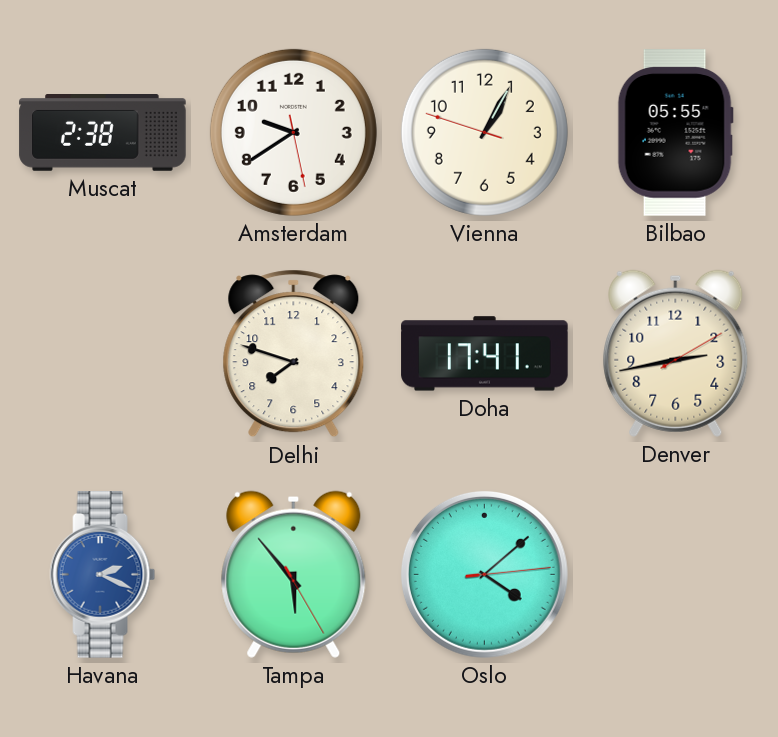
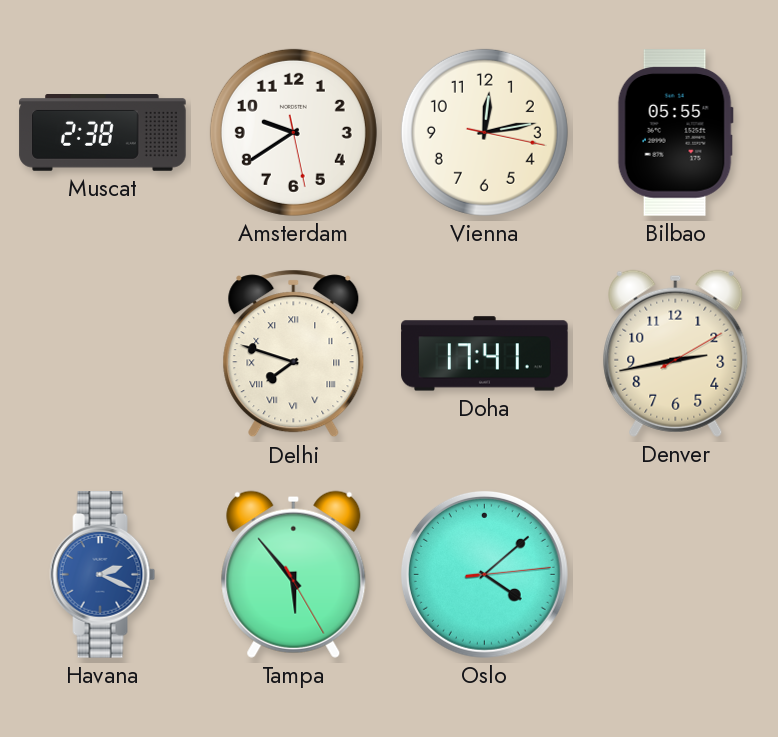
Vienna: 1:04 -> 12:13 (484, 132)
Delhi numerals: Arabic -> Roman (294, 354)
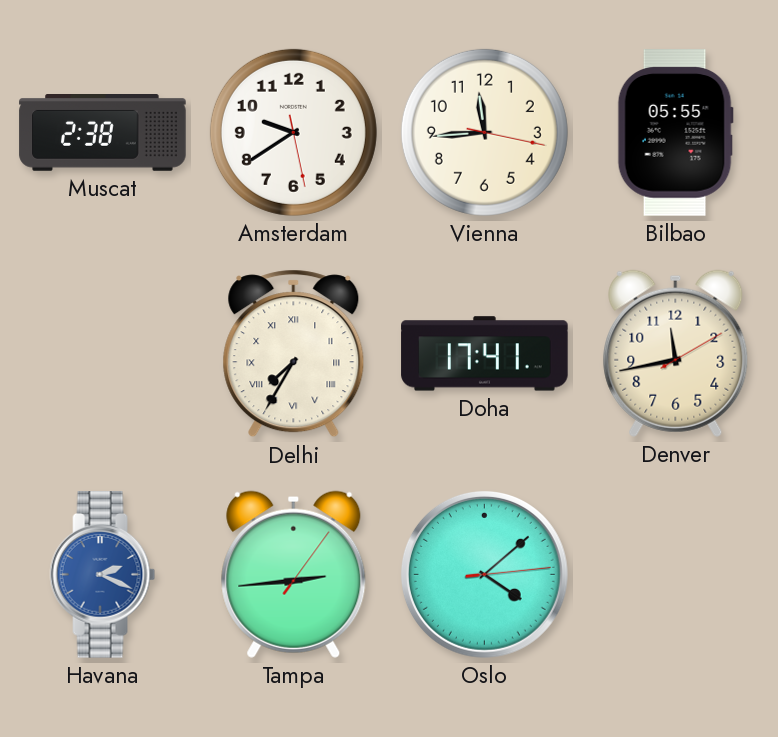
Vienna: 12:13 -> 11:44 (484, 132)
Delhi: 7:48 -> 7:35 (294, 354)
Denver: 2:43 -> 11:43 (676, 353)
Tampa: 5:53 -> 2:44 (294, 574)
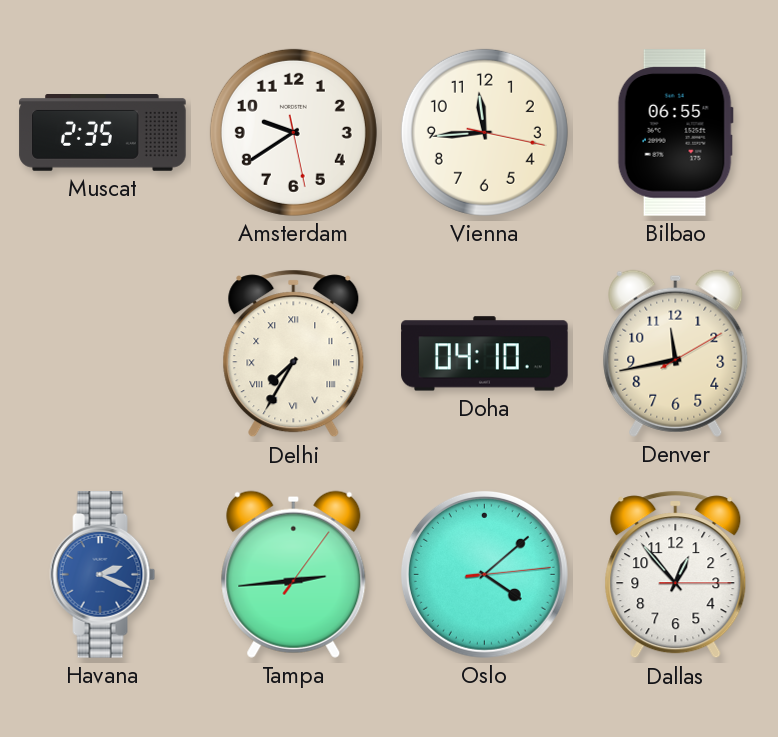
Muscat: 2:38 -> 2:35 (103, 133)
Bilbao: 05:55 -> 06:55 (675, 133)
Doha: 17:41 -> 04:10 (485, 354)
Dallas: none -> 12:53 (676, 575)
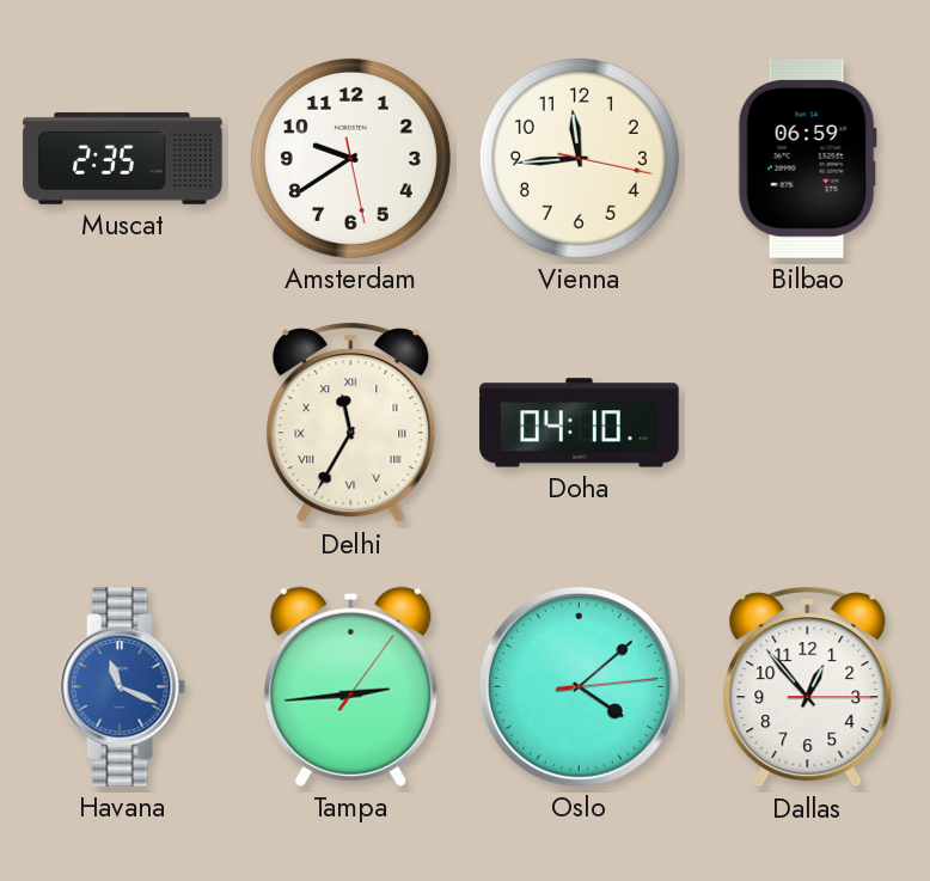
Bilbao: 06:55 -> 06:59 (807, 159)
Delhi: 7:35 -> 11:35 (351, 423)
Denver: 11:43 -> none (676, 353)
Havana: 2:19 -> 11:19 (123, 687)
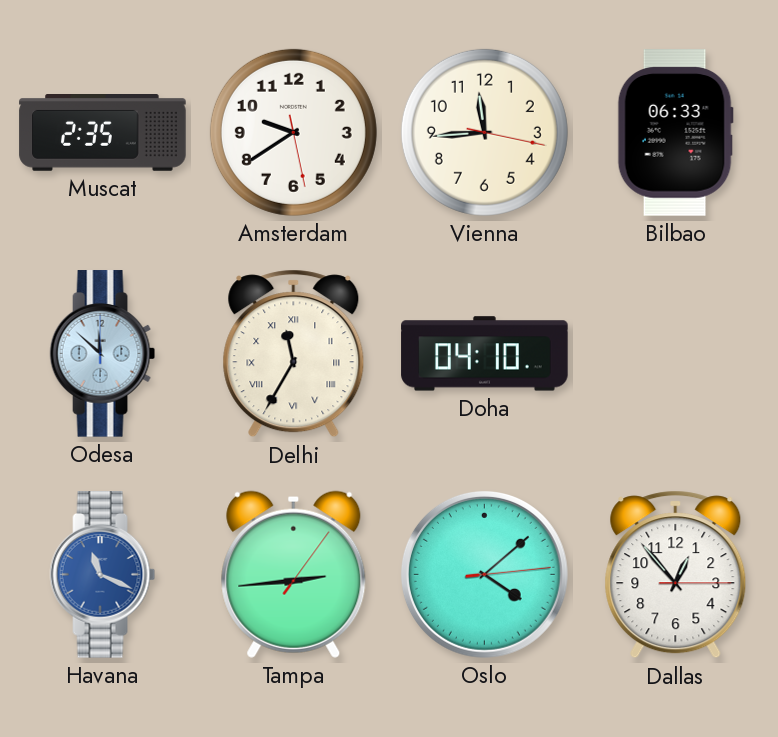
Bilbao: 06:59 -> 06:33 (675, 133)
Odesa: none -> 11:52 (103, 354)
